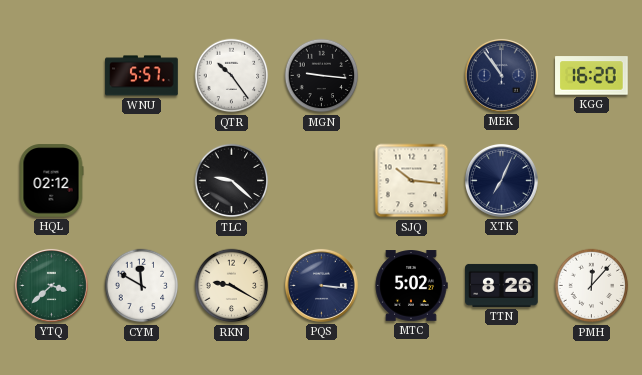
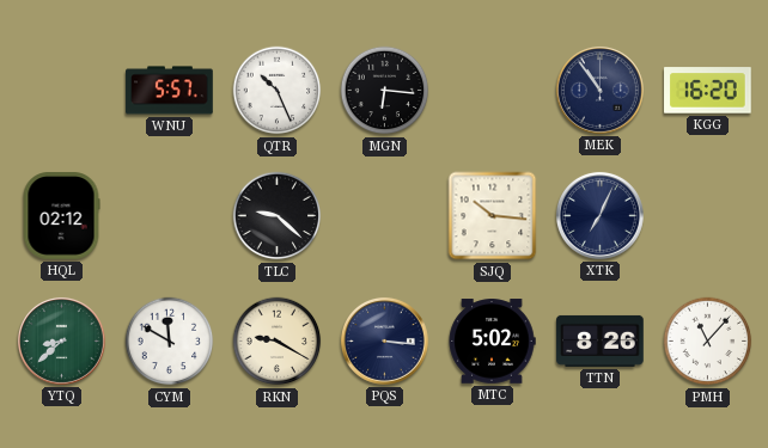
QTR: 10:24 -> 10:26 (278, 91)
MGN: 9:16 -> 6:16 (385, 91)
YTQ: 3:38 -> 8:38 (61, 340)
PMH: 12:07 -> 11:07 (708, 342)
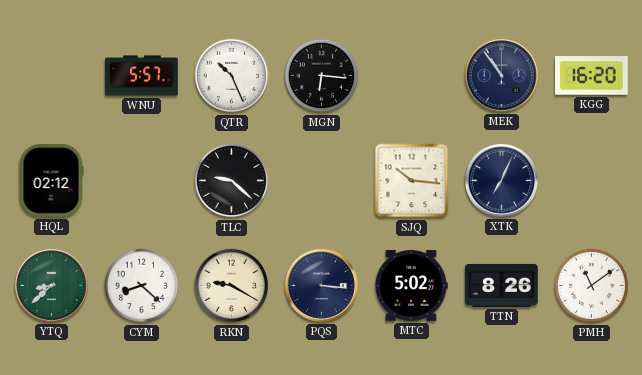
CYM: 11:50 -> 8:22 (142, 286)
PMH: 11:07 -> 11:09 (592, 286)
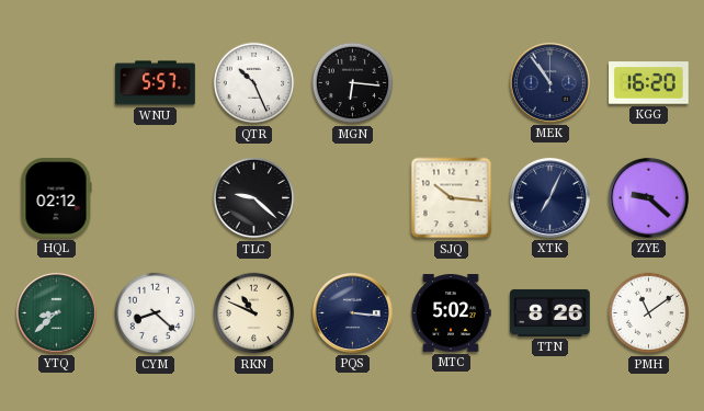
ZYE: none -> 9:22 (648, 197)
RKN: 9:20 -> 10:49 (254, 313)
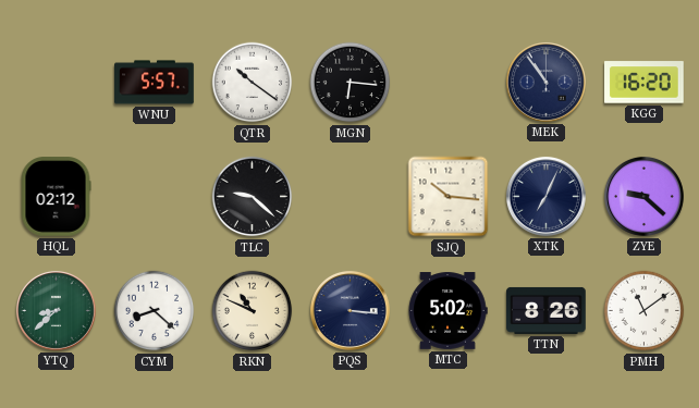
QTR: 10:26 -> 10:21 (253, 83)
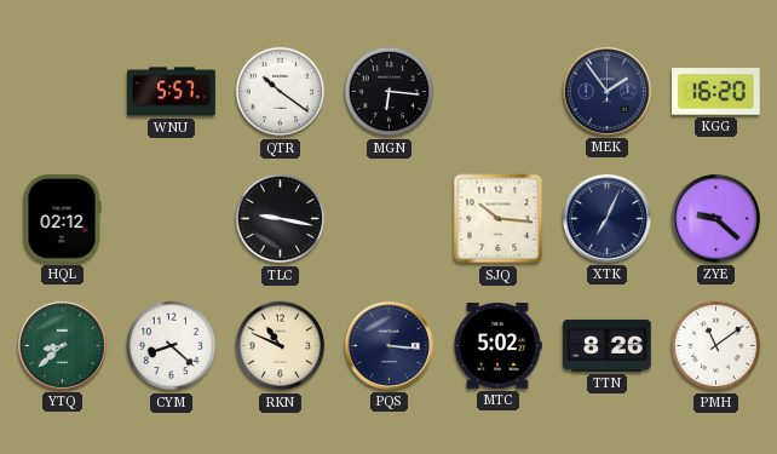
MEK: 10:54 -> 1:54 (606, 91)
TLC: 9:22 -> 9:17 (281, 219)
